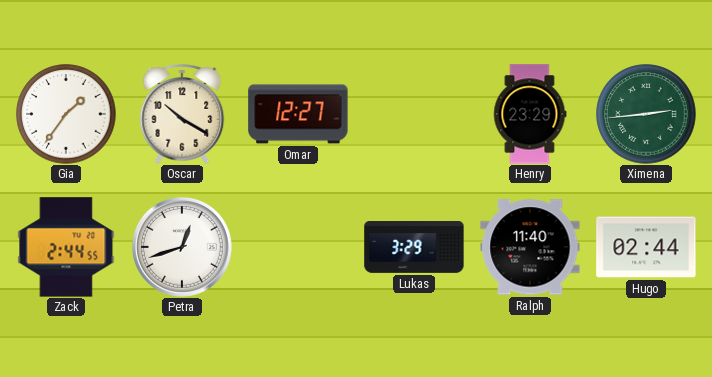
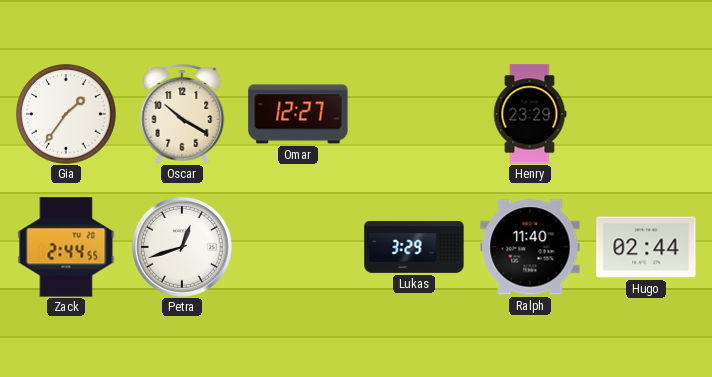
Ximena: 2:44 -> none (646, 114)
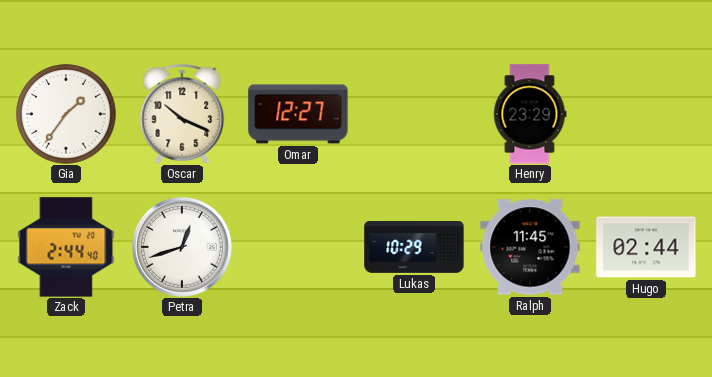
Oscar: 10:20 -> 10:19 (182, 114)
Zack: 2:44:55 -> 2:44:40 (66, 247)
Lukas: 3:29 -> 10:29 (414, 248)
Ralph: 11:40 -> 11:45 (530, 247)
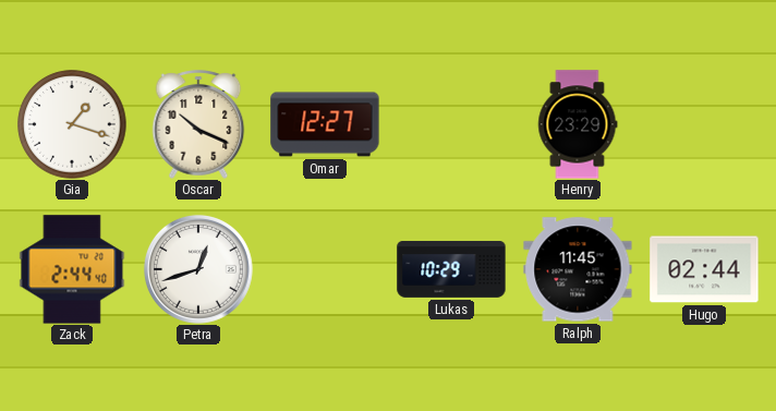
Gia: 1:36 -> 1:18 (72, 124)
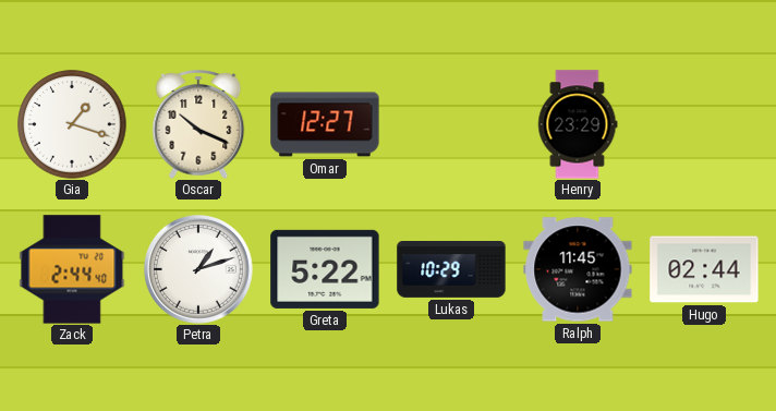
Petra: 12:42 -> 1:12 (198, 269)
Greta: none -> 5:22 (325, 269)
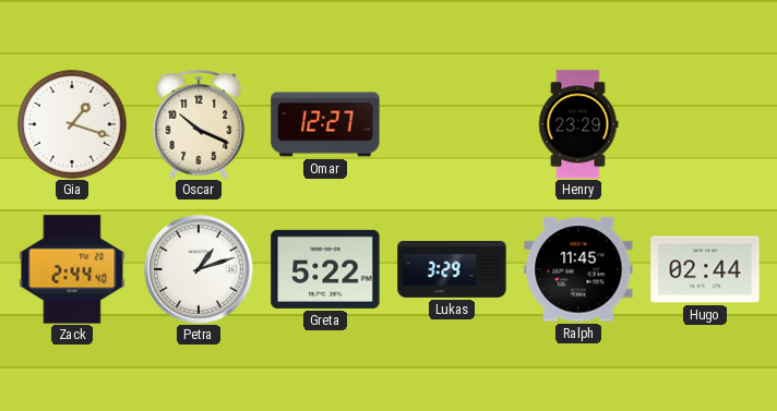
Lukas: 10:29 -> 3:29 (452, 270)
